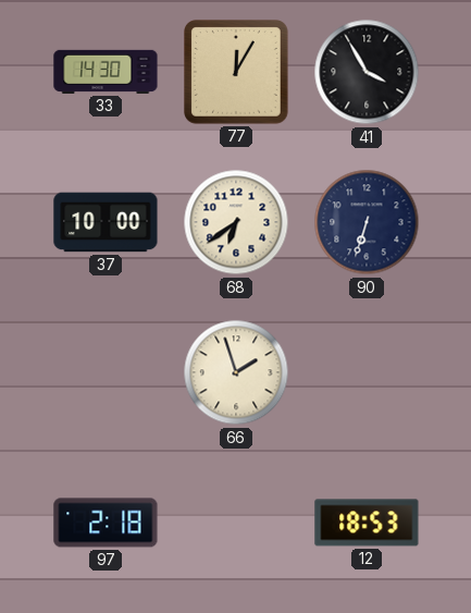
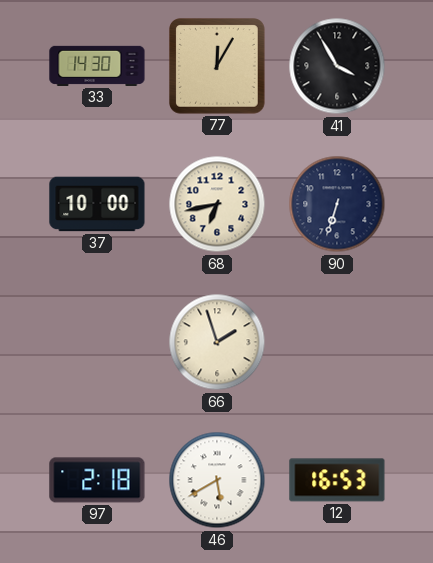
68: 6:39 -> 6:43 (217, 204)
46: none -> 5:40 (217, 480)
12: 18:53 -> 16:53 (337, 480)
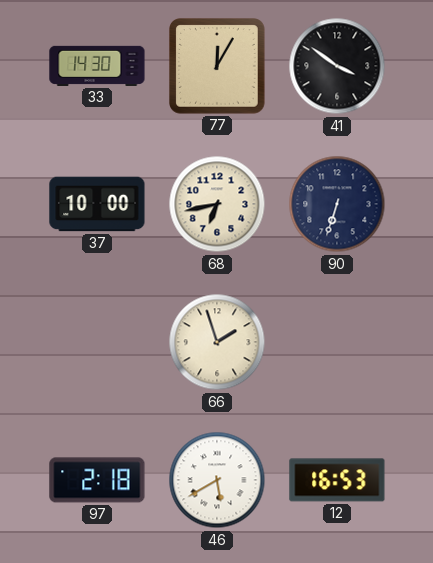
41: 3:55 -> 3:51 (337, 66)
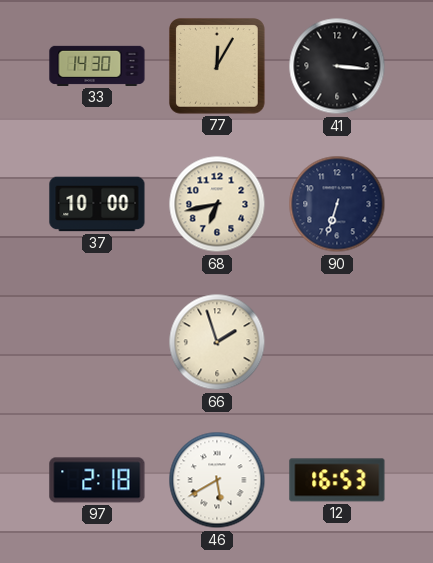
41: 3:51 -> 3:16 (337, 66)
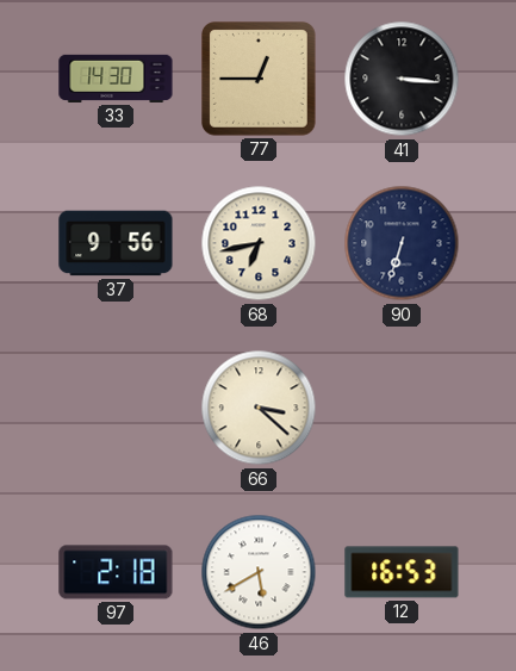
77: 12:05 -> 12:45 (259, 79)
37: 10:00 -> 9:56 (116, 243)
66: 1:57 -> 3:22 (259, 408)
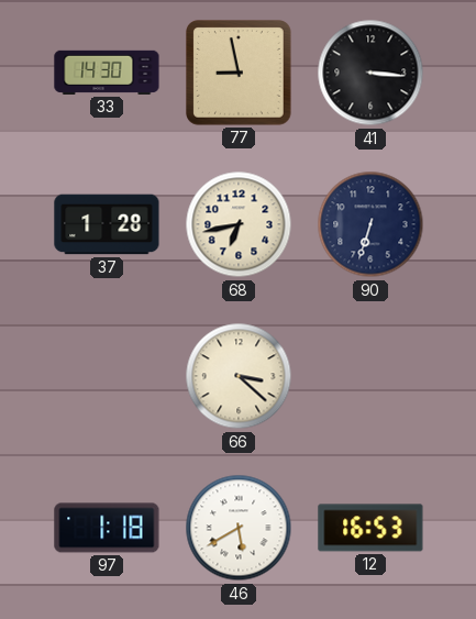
77: 12:45 -> 8:58 (239, 73)
37: 9:56 -> 1:28 (107, 224)
97: 2:18 -> 1:18 (107, 528)
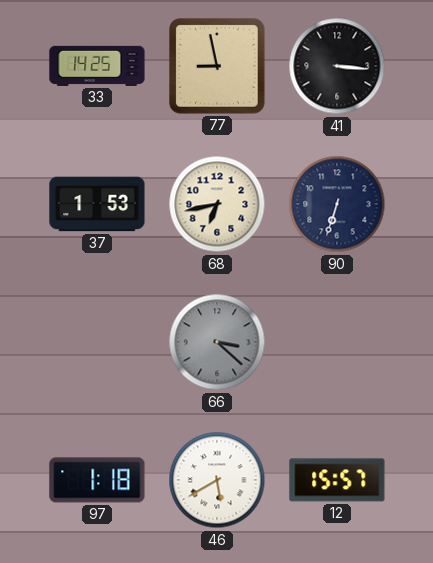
33: 14:30 -> 14:25 (97, 66)
37: 1:28 -> 1:53 (97, 204)
66 dial: cream -> grey (217, 342)
12: 16:53 -> 15:57 (337, 480)
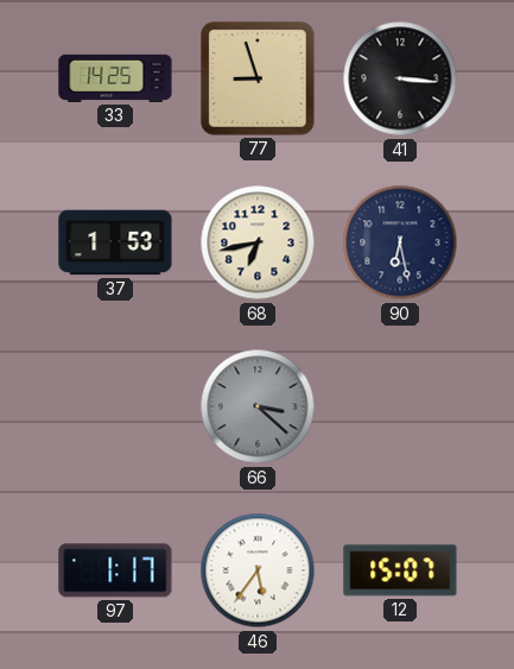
77: 8:58 -> 8:57 (258, 78)
90: 6:33 -> 6:28 (400, 242)
97: 1:18 -> 1:17 (115, 570)
46: 5:40 -> 5:36 (258, 570)
12: 15:57 -> 15:07 (400, 570)
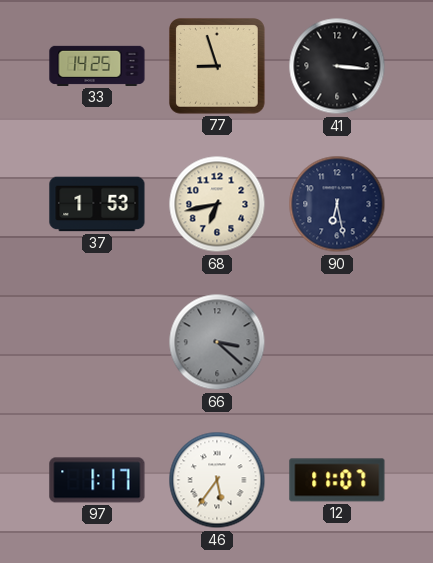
12: 15:07 -> 11:07 (337, 480)
